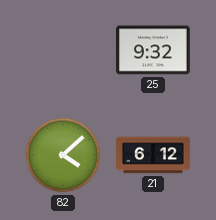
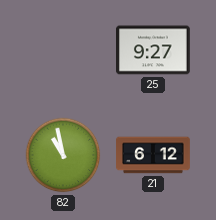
25: 9:32 -> 9:27 (154, 50)
82: 4:08 -> 10:58 (63, 155)
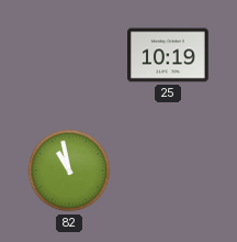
25: 9:27 -> 10:19 (169, 55)
21: 6:12 -> none (153, 155)
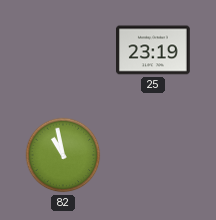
25: 10:19 -> 23:19 (154, 50)
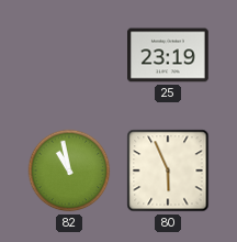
80: none -> 5:56 (168, 170)
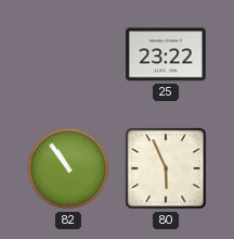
25: 23:19 -> 23:22 (167, 54)
82: 10:58 -> 10:54 (68, 168)
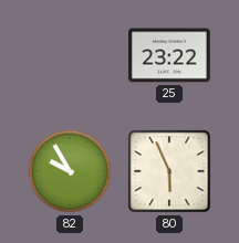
82: 10:54 -> 9:55 (70, 171)
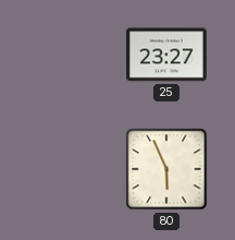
25: 23:22 -> 23:27 (168, 55)
82: 9:55 -> none (70, 171)
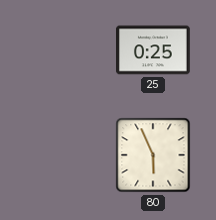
25: 23:27 -> 0:25 (154, 50)
